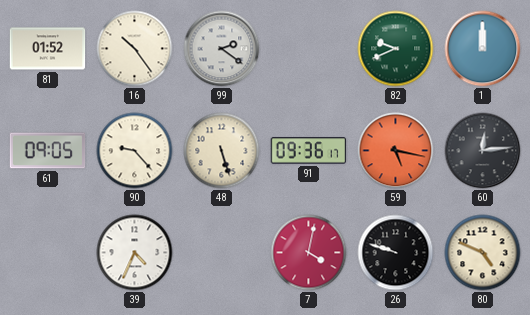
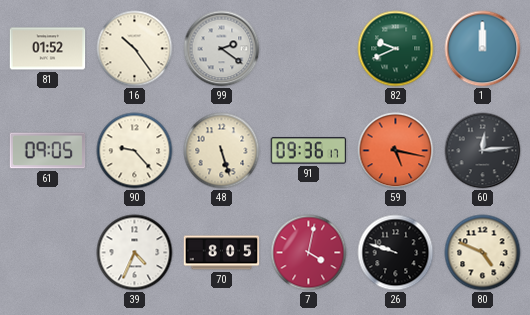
70: none -> 8:05 (222, 253)
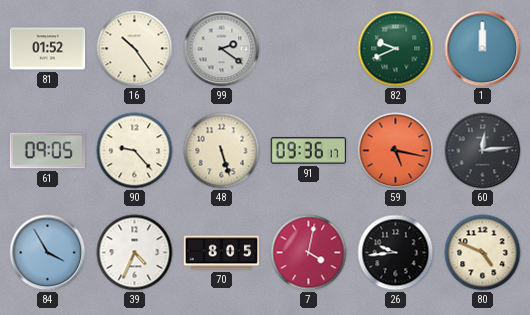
84: none -> 3:55 (48, 253)
26: 9:48 -> 9:44 (396, 253)
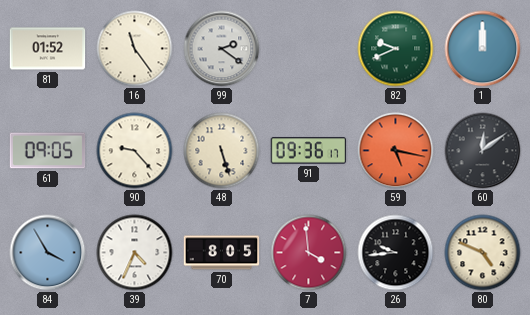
16: 10:24 -> 11:24 (135, 49)
60: 12:14 -> 12:09 (483, 151)
7: 4:02 -> 3:59 (309, 253)
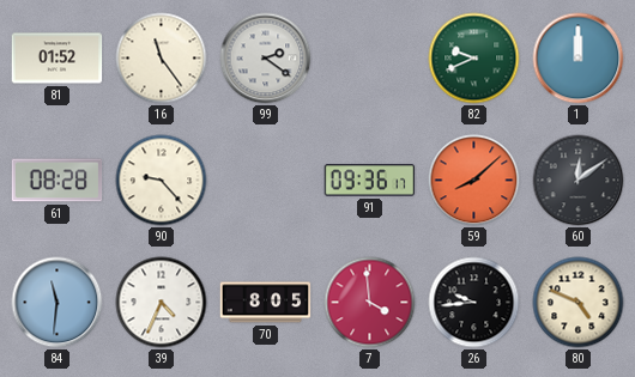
61: 09:05 -> 08:28 (58, 181)
48: 5:27 -> none (222, 151)
59: 5:17 -> 8:08 (474, 181)
84: 3:55 -> 11:31 (58, 303)
